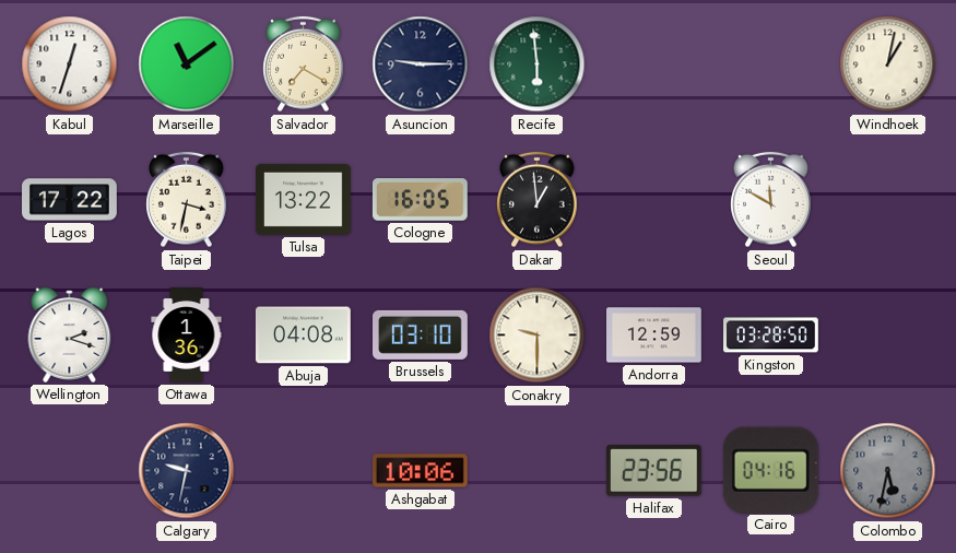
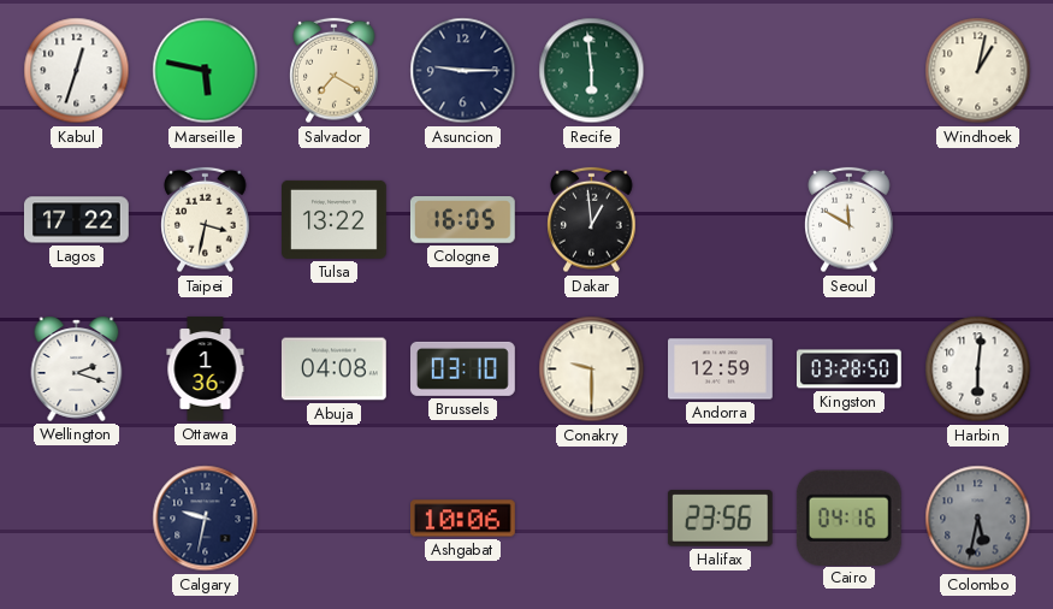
Marseille: 11:09 -> 5:47 (206, 71)
Harbin: none -> 6:01 (978, 369)
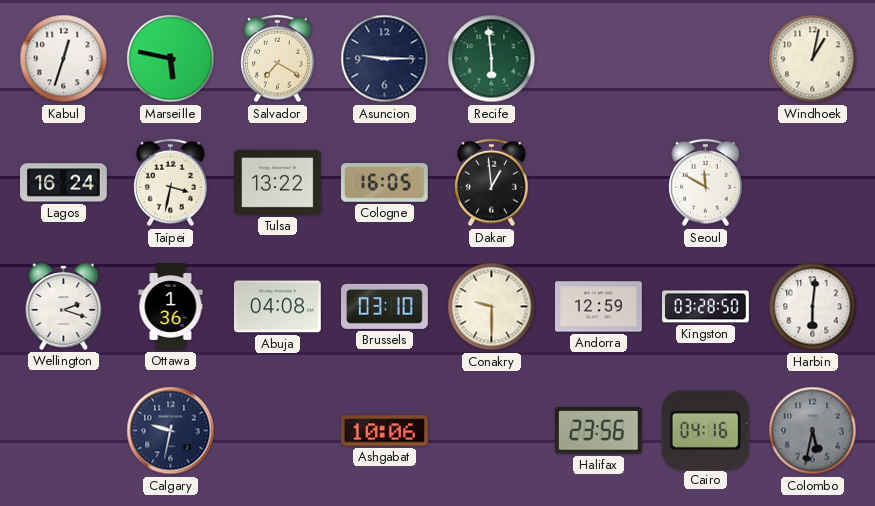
Lagos: 17:22 -> 16:24 (64, 183)
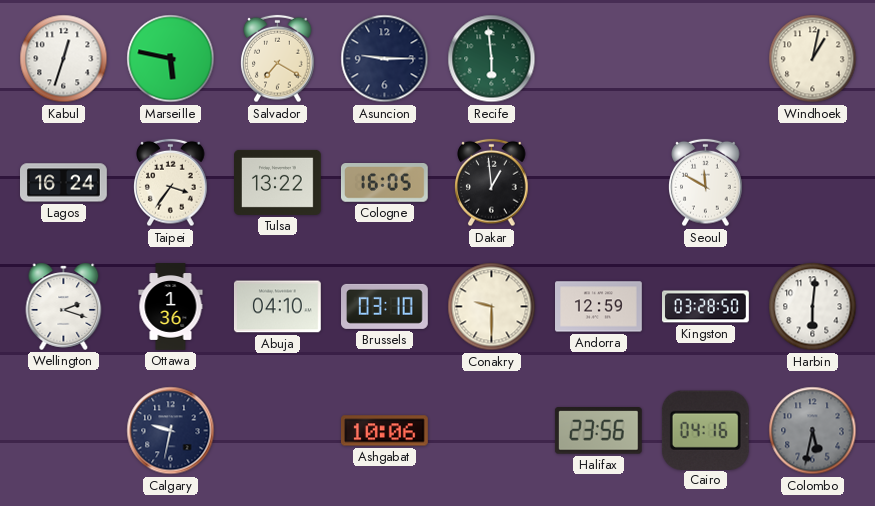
Taipei: 3:32 -> 3:36 (171, 183)
Abuja: 04:08 -> 04:10 (277, 307)
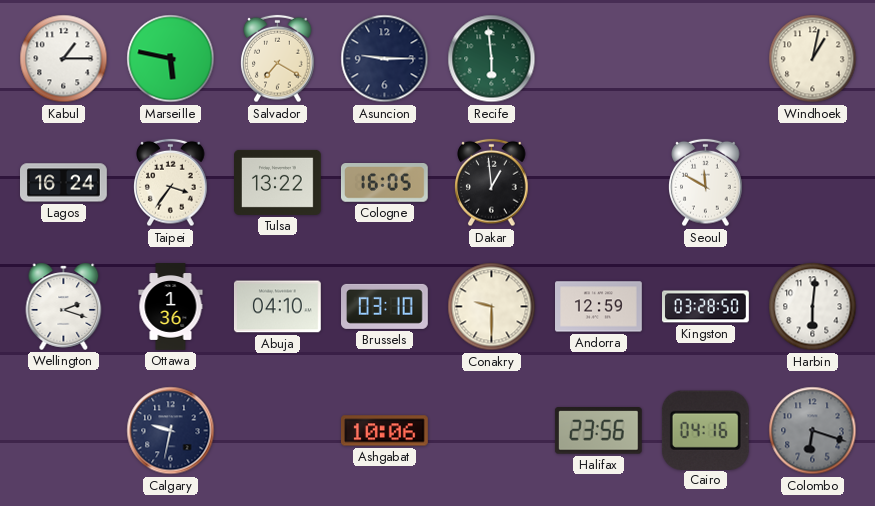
Kabul: 12:33 -> 1:15 (64, 59)
Colombo: 5:32 -> 6:18 (813, 431)
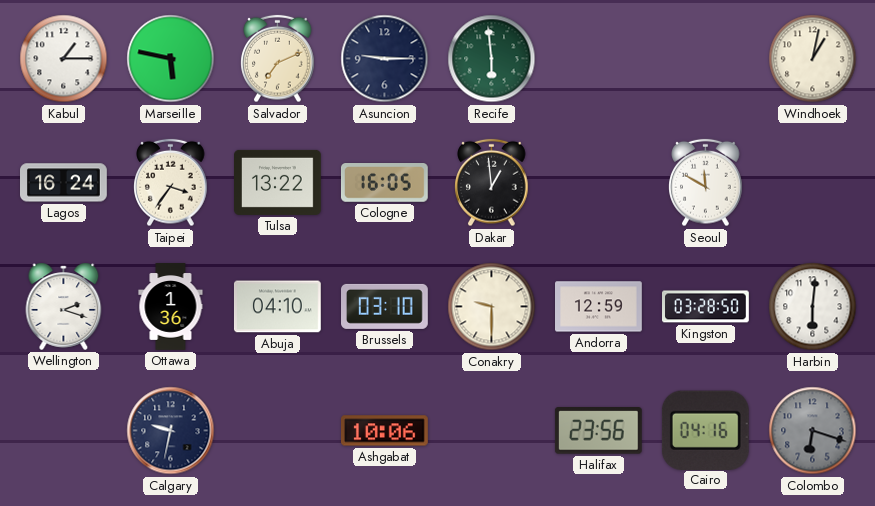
Salvador: 7:20 -> 7:11 (278, 59)
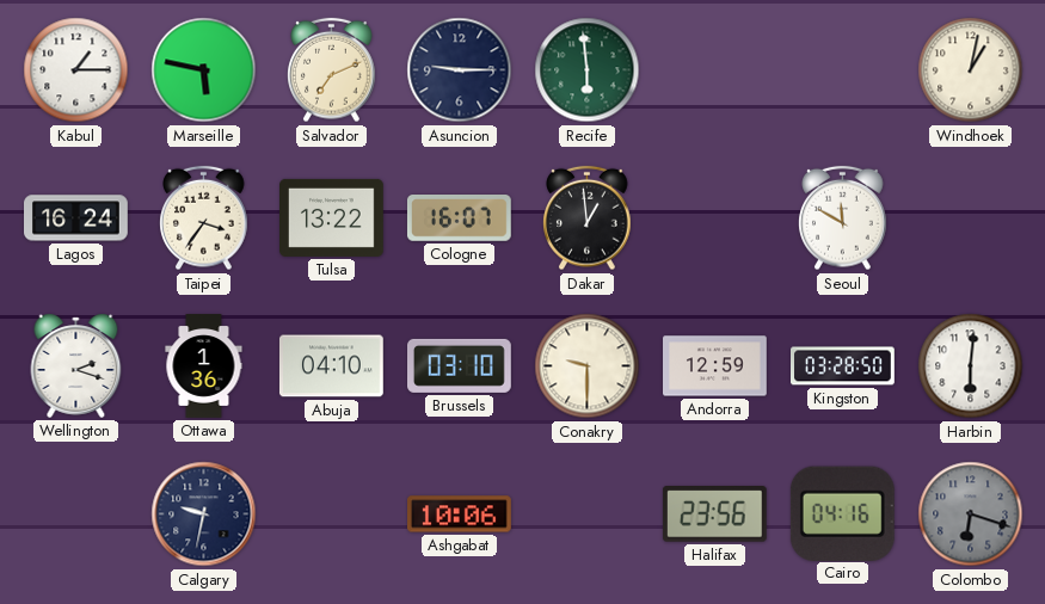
Cologne: 16:05 -> 16:07 (459, 218)
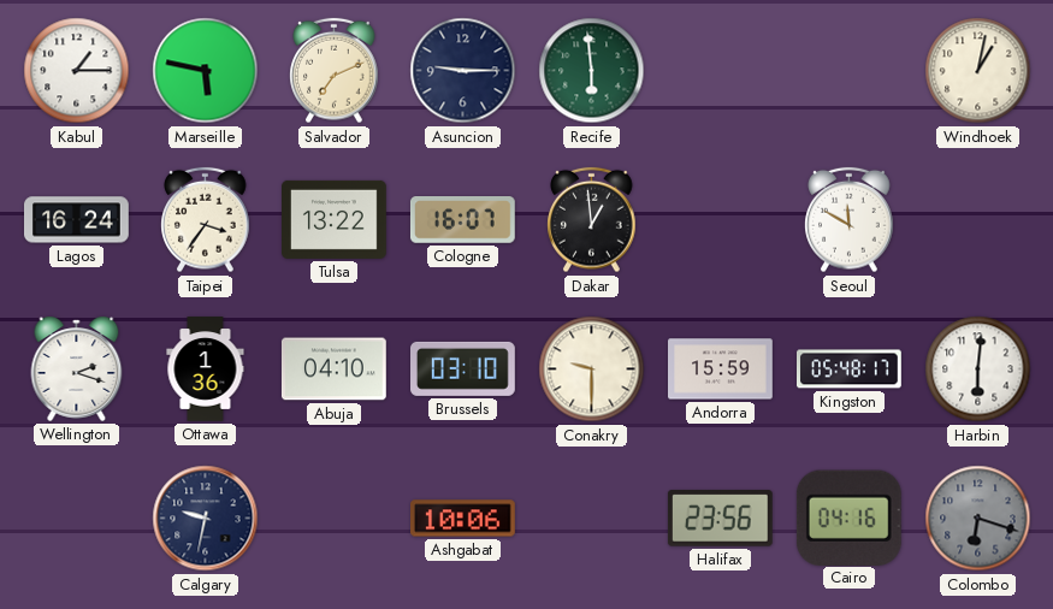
Andorra: 12:59 -> 15:59 (721, 369)
Kingston: 03:28 -> 05:48 (850, 369)
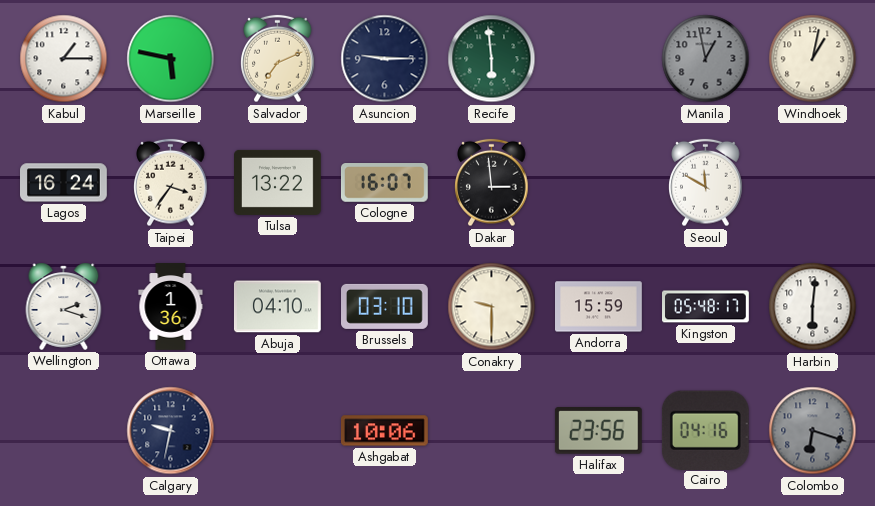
Manila: none -> 12:58 (706, 59)
Dakar: 12:59 -> 2:59 (492, 183)
